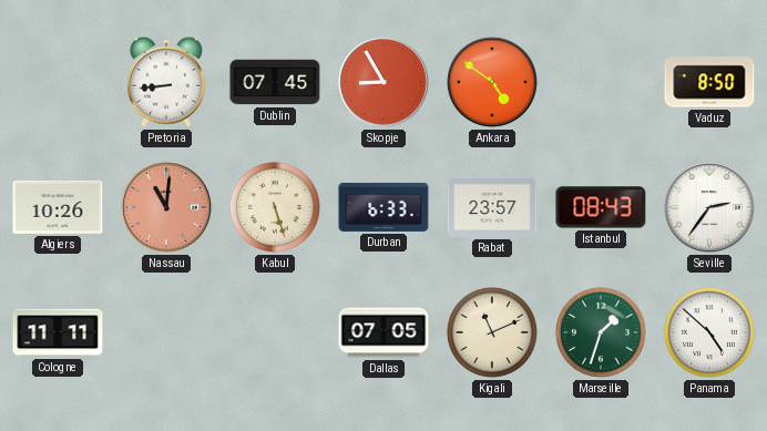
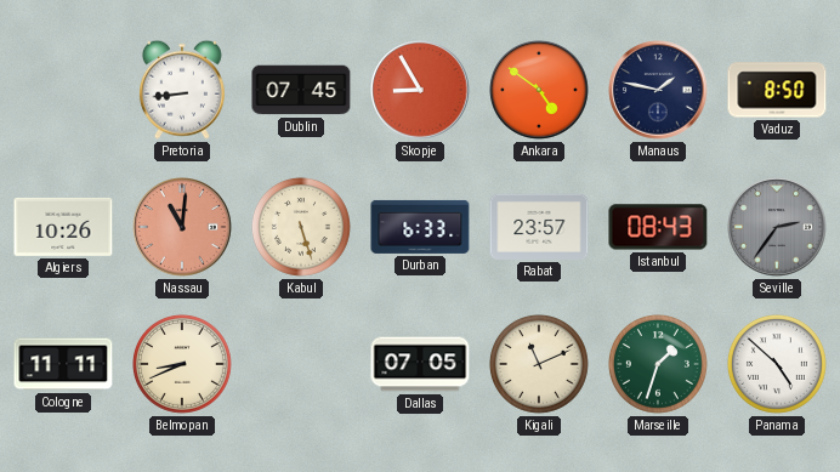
Manaus: none -> 1:47 (658, 90)
Seville dial: white -> grey (777, 227)
Belmopan: none -> 8:41 (182, 364)
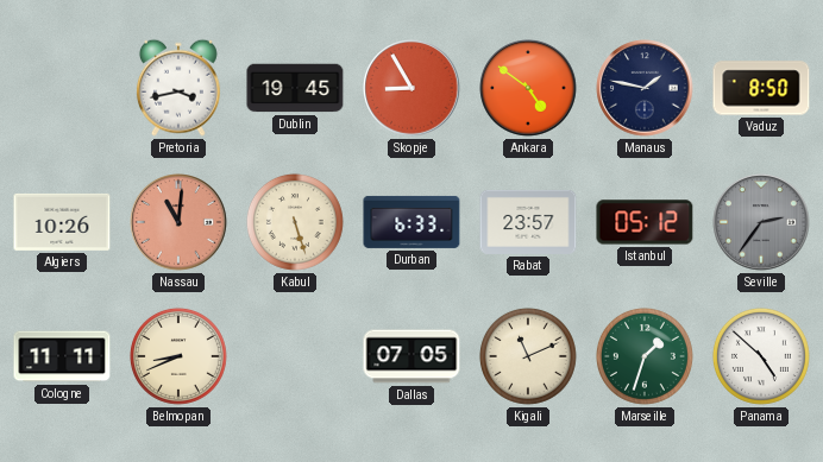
Pretoria: 8:44 -> 3:43 (178, 88)
Dublin: 07:45 -> 19:45 (295, 88)
Istanbul: 08:43 -> 05:12 (645, 222)
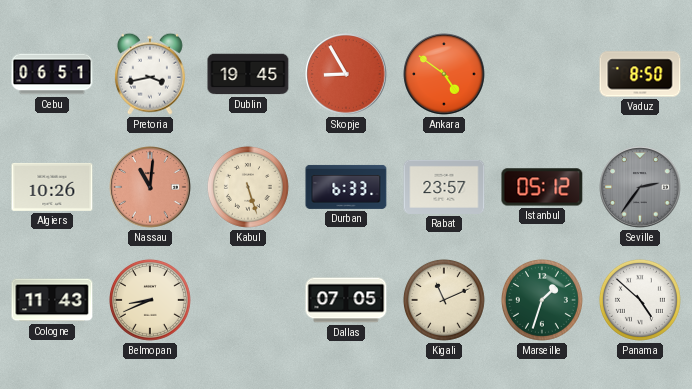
Cebu: none -> 06:51 (52, 74)
Manaus: 1:47 -> none (645, 88)
Cologne: 11:11 -> 11:43 (52, 300)
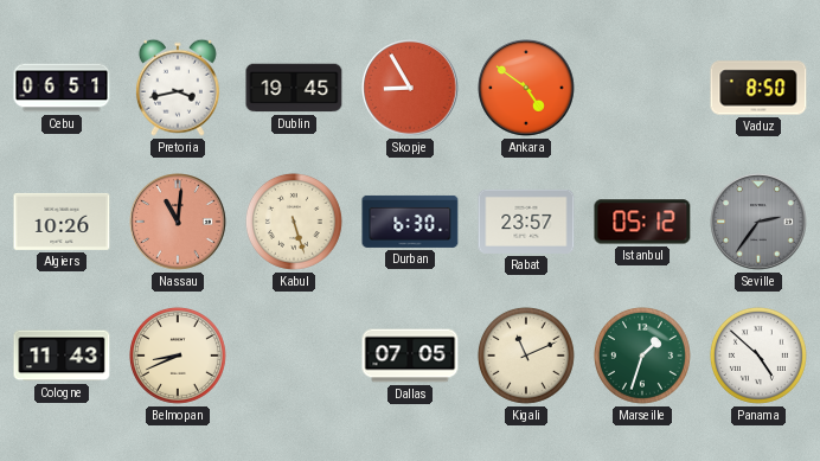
Durban: 6:33 -> 6:30 (410, 222)
